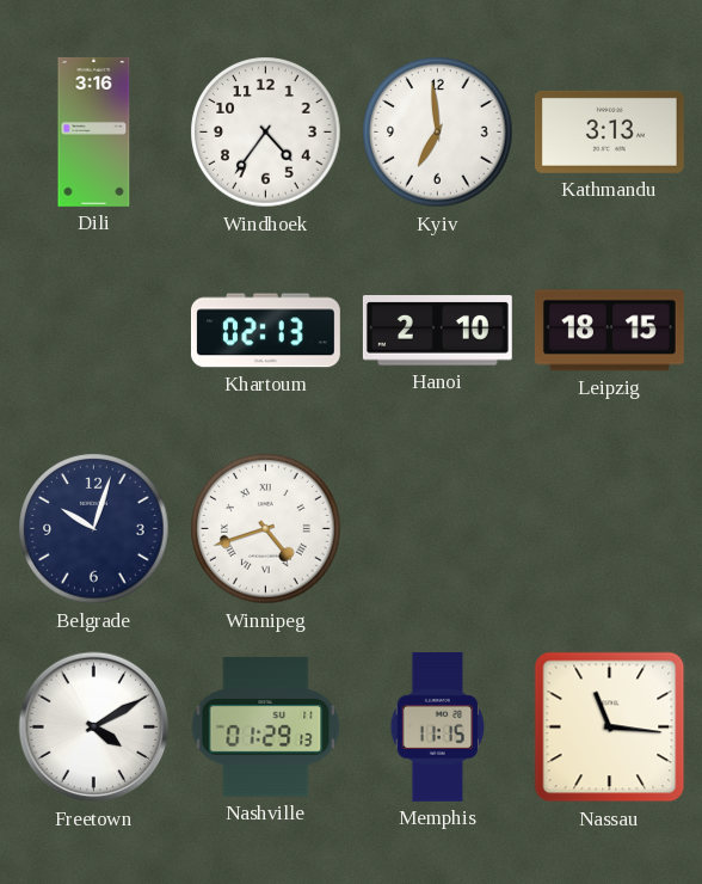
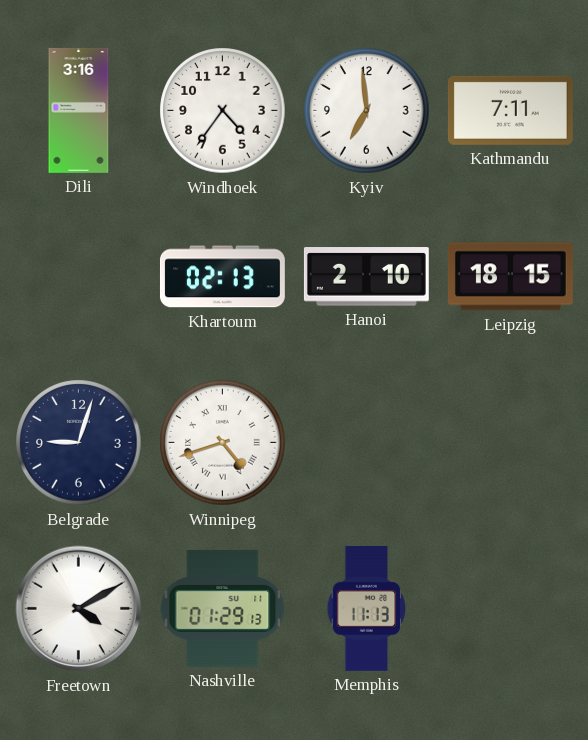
Kathmandu: 3:13 -> 7:11 (510, 110)
Belgrade: 10:03 -> 9:03 (79, 443)
Memphis: 11:15 -> 11:13 (367, 608)
Nassau: 11:16 -> none (610, 728)
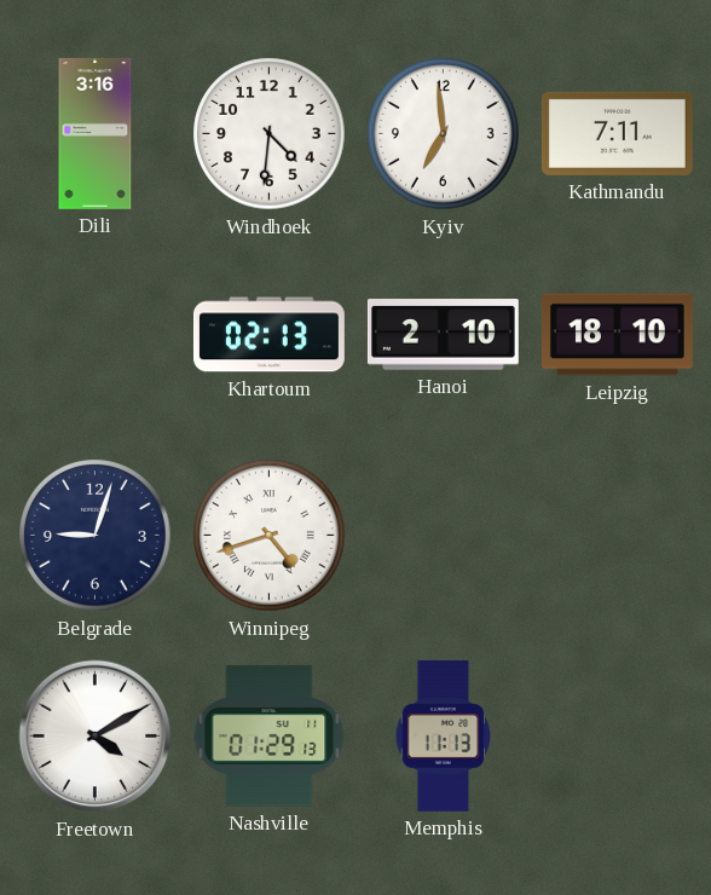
Windhoek: 4:36 -> 4:31 (270, 134)
Leipzig: 18:15 -> 18:10 (617, 335)
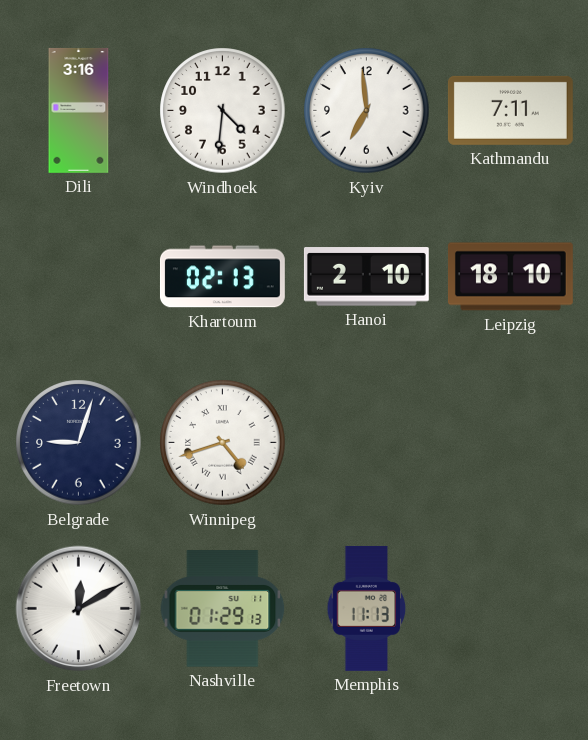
Freetown: 4:10 -> 12:10 (79, 609)
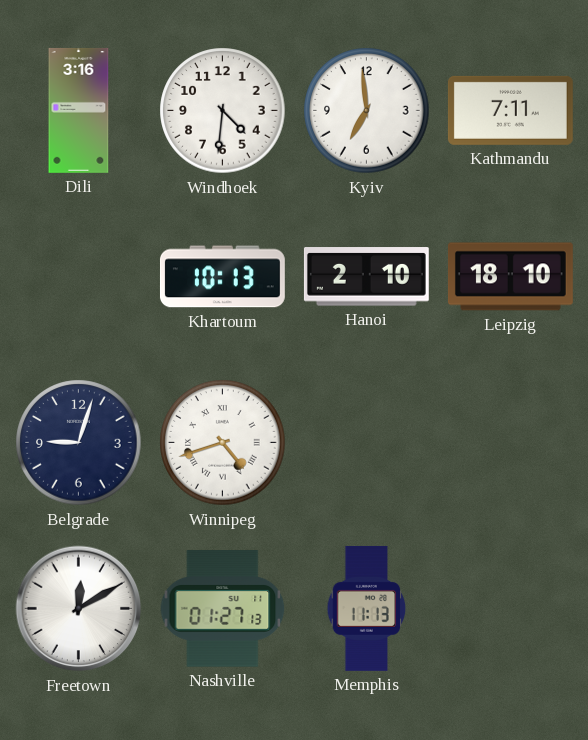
Khartoum: 02:13 -> 10:13 (222, 277)
Nashville: 01:29 -> 01:27 (223, 609)
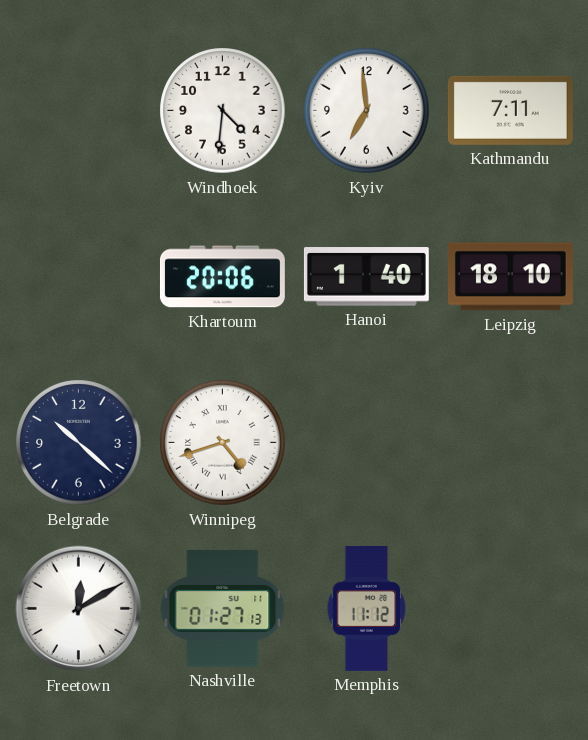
Dili: 3:16 -> none (79, 110)
Khartoum: 10:13 -> 20:06 (222, 277)
Hanoi: 2:10 -> 1:40 (366, 277)
Belgrade: 9:03 -> 10:22 (79, 443)
Memphis: 11:13 -> 11:12 (367, 608)
